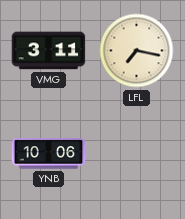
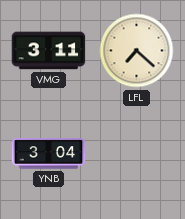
LFL: 7:17 -> 7:22 (137, 51)
YNB: 10:06 -> 3:04 (49, 154)
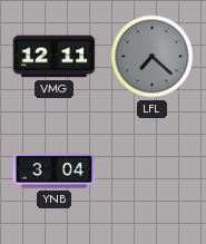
VMG: 3:11 -> 12:11 (55, 57)
LFL dial: cream -> grey (153, 57)
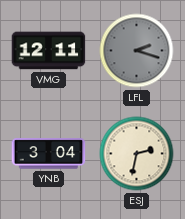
LFL: 7:22 -> 2:18 (137, 51)
ESJ: none -> 2:32 (137, 154)
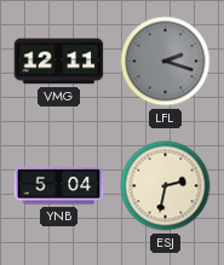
YNB: 3:04 -> 5:04 (59, 186)
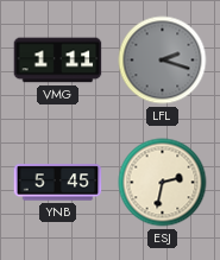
VMG: 12:11 -> 1:11 (58, 61)
YNB: 5:04 -> 5:45 (58, 183)
